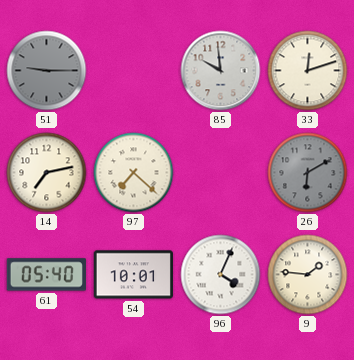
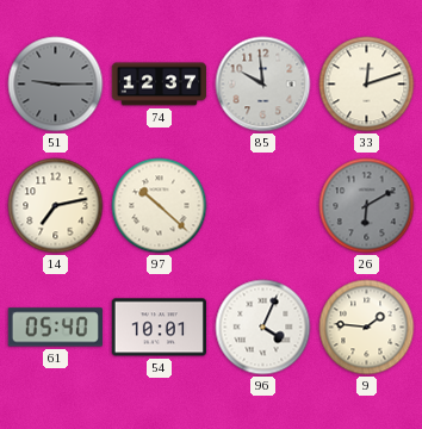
74: none -> 12:37 (159, 85)
97: 7:22 -> 10:22 (160, 206)
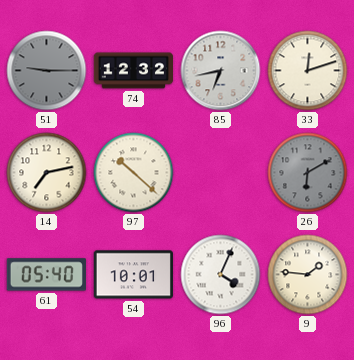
74: 12:37 -> 12:32 (133, 71)
85: 9:59 -> 6:43 (221, 71)
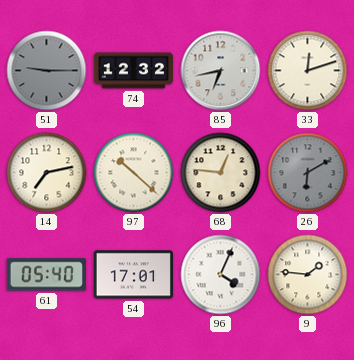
68: none -> 12:46 (221, 173)
54: 10:01 -> 17:01 (133, 275)
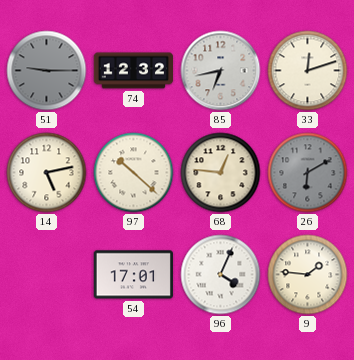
14: 7:13 -> 5:13 (47, 173)
61: 05:40 -> none (46, 275)
